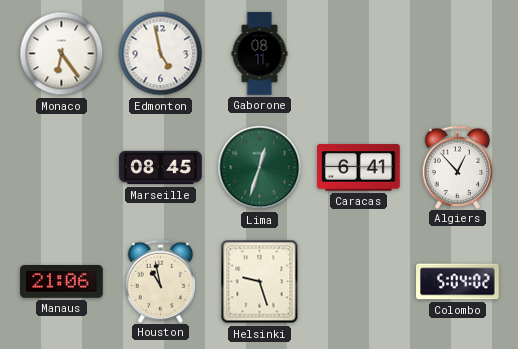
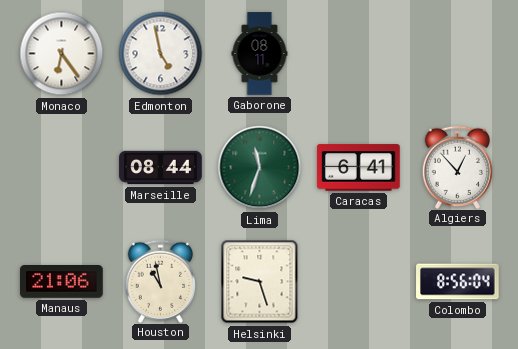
Marseille: 08:45 -> 08:44 (161, 168)
Lima: 12:33 -> 11:33 (260, 168)
Colombo: 5:04 -> 8:56 (458, 282)
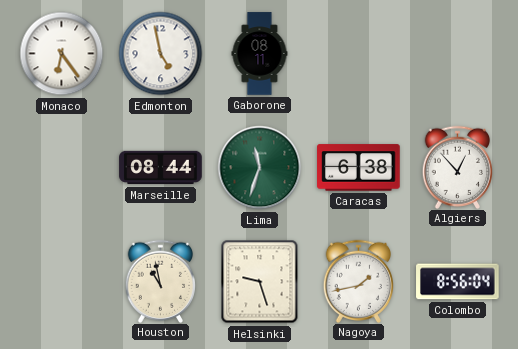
Caracas: 6:41 -> 6:38 (359, 168)
Manaus: 21:06 -> none (62, 282)
Nagoya: none -> 1:43 (359, 281)
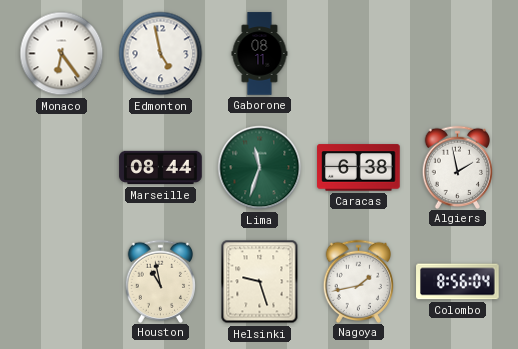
Algiers: 12:53 -> 1:58 (458, 167)
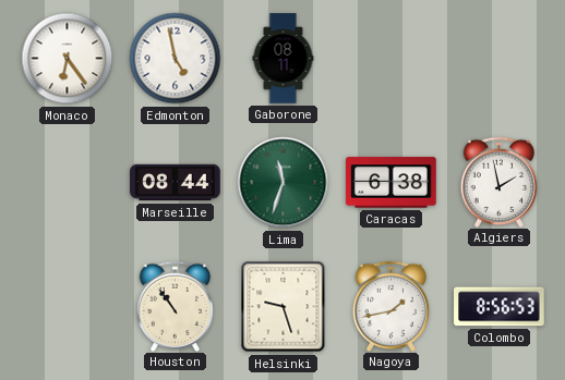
Houston: 10:58 -> 10:54 (176, 306)
Colombo: 8:56:04 -> 8:56:53 (500, 307)
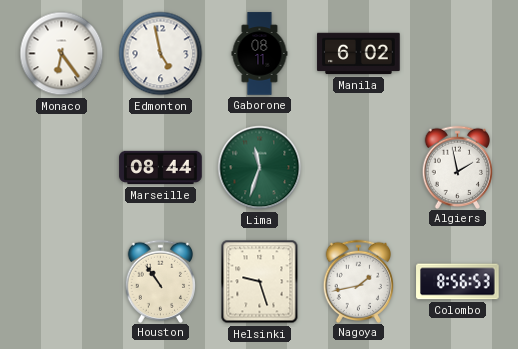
Manila: none -> 6:02 (359, 54)
Caracas: 6:38 -> none (392, 183)
